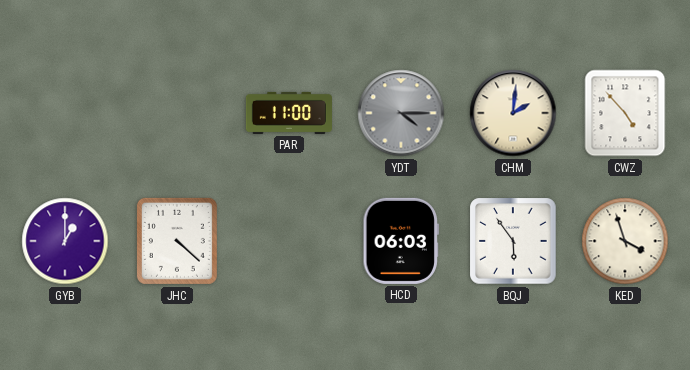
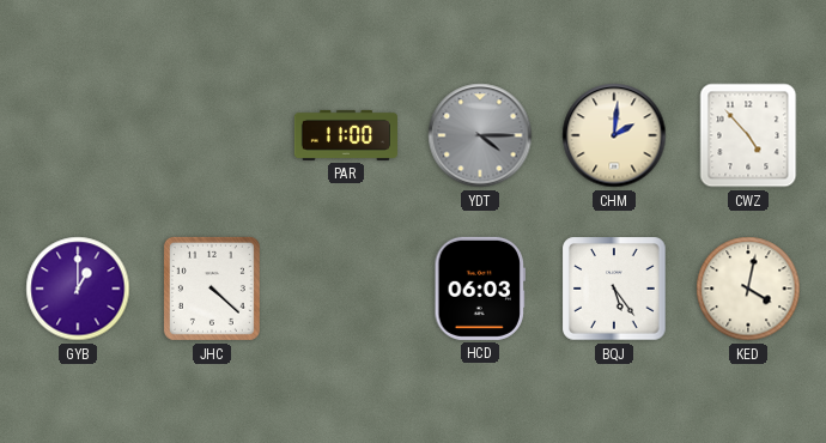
BQJ: 5:54 -> 5:24 (614, 289)
KED: 3:57 -> 4:02 (748, 289)
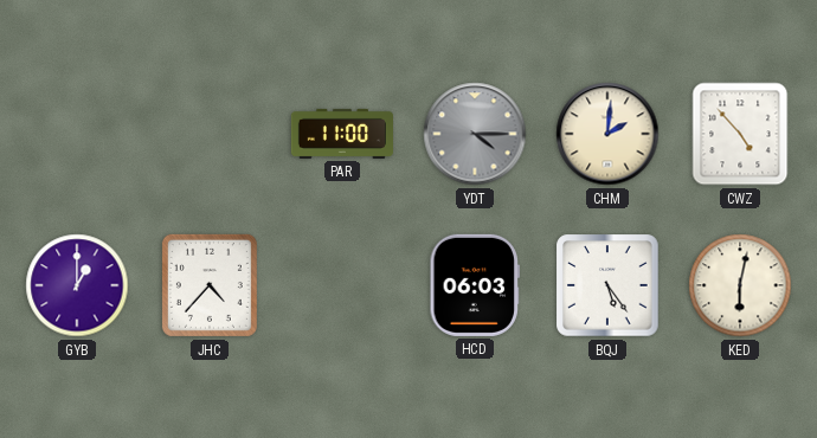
JHC: 4:22 -> 4:37 (210, 285)
KED: 4:02 -> 6:02 (740, 285)
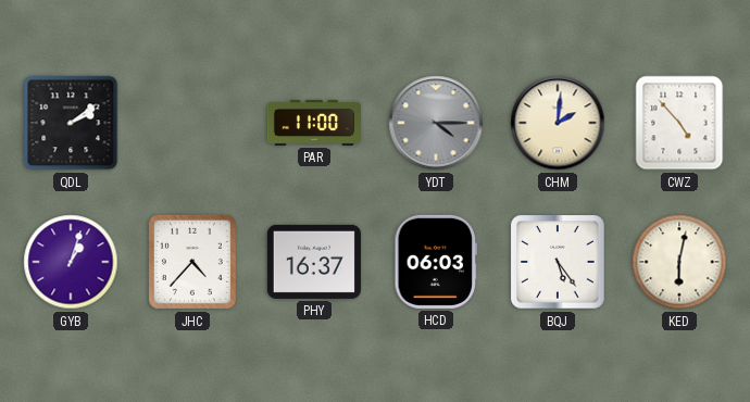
QDL: none -> 2:09 (71, 123)
GYB: 1:00 -> 1:03 (71, 262)
PHY: none -> 16:37 (314, 262)
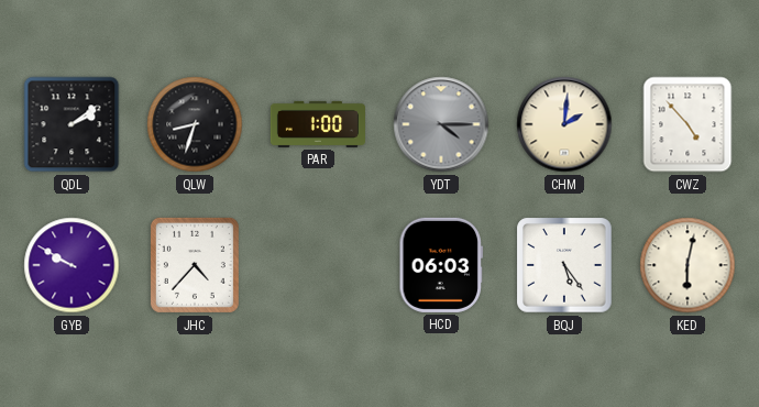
QLW: none -> 8:33 (195, 124)
PAR: 11:00 -> 1:00 (318, 124)
GYB: 1:03 -> 9:50 (71, 265)
PHY: 16:37 -> none (314, 262)
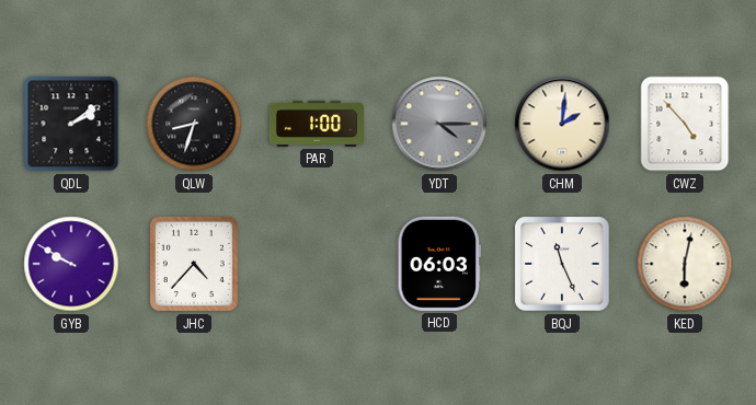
BQJ: 5:24 -> 11:26 (562, 264)
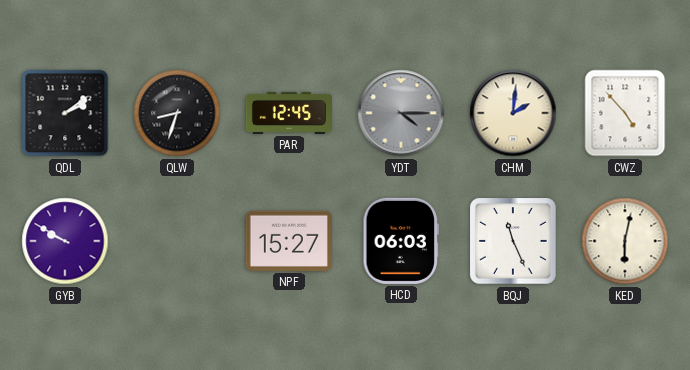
PAR: 1:00 -> 12:45 (289, 113)
JHC: 4:37 -> none (194, 264)
NPF: none -> 15:27 (289, 241)
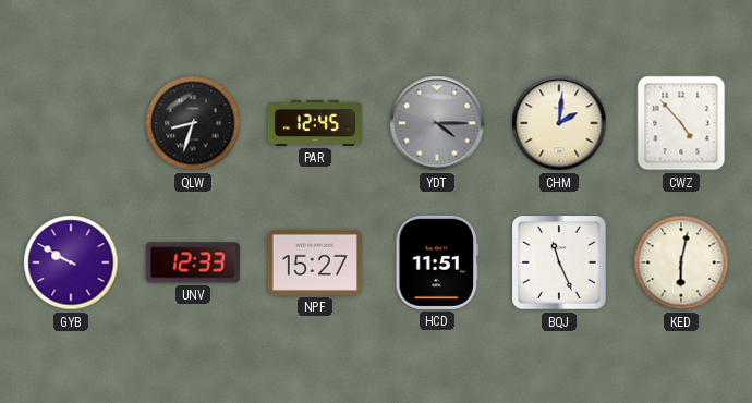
QDL: 2:09 -> none (65, 113)
UNV: none -> 12:33 (193, 262)
HCD: 06:03 -> 11:51 (436, 262)
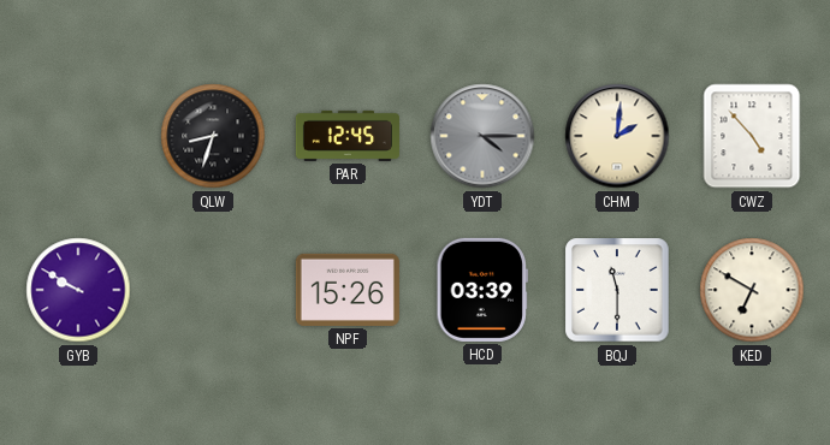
UNV: 12:33 -> none (193, 262)
NPF: 15:27 -> 15:26 (348, 290)
HCD: 11:51 -> 03:39 (481, 290)
BQJ: 11:26 -> 11:30 (617, 290)
KED: 6:02 -> 6:50 (752, 290)
